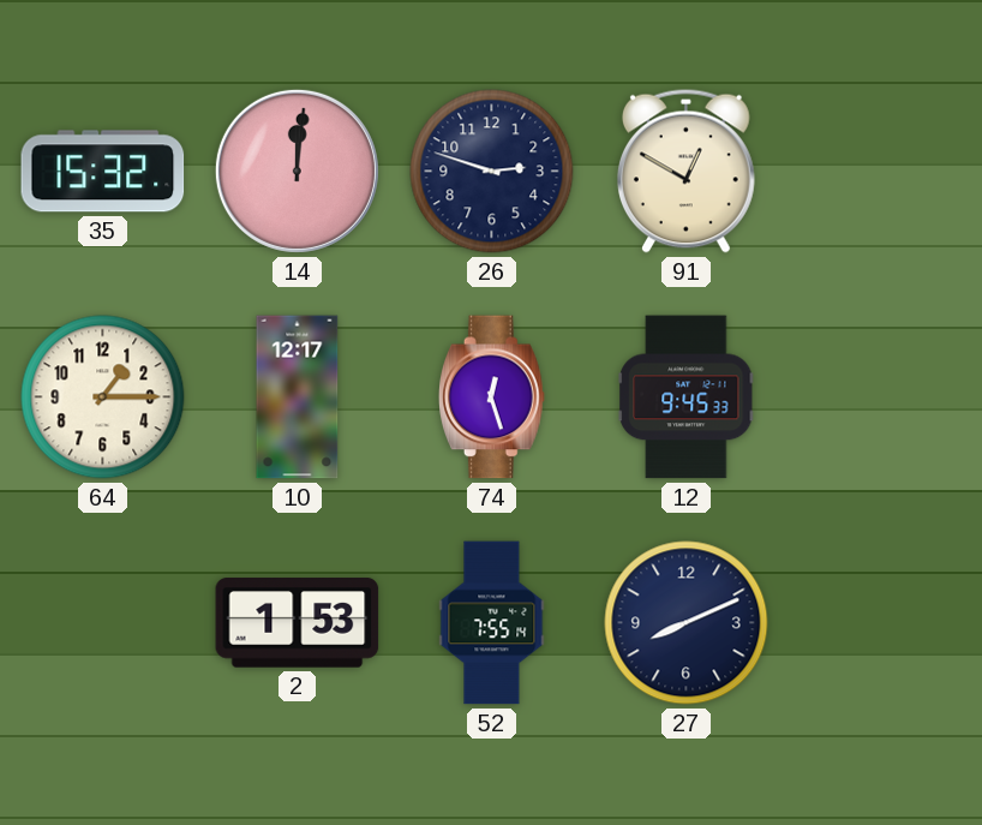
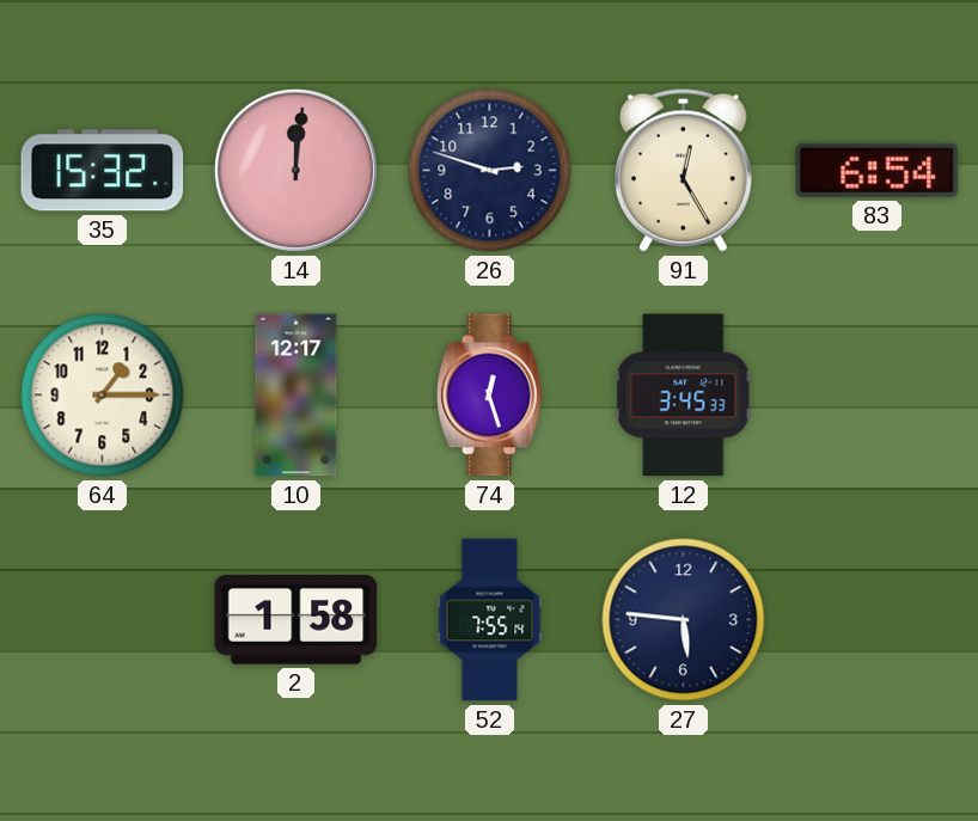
91: 12:50 -> 12:25 (683, 170)
83: none -> 6:54 (878, 170)
12: 9:45 -> 3:45 (684, 396)
2: 1:53 -> 1:58 (297, 620)
27: 8:11 -> 5:46 (684, 620)
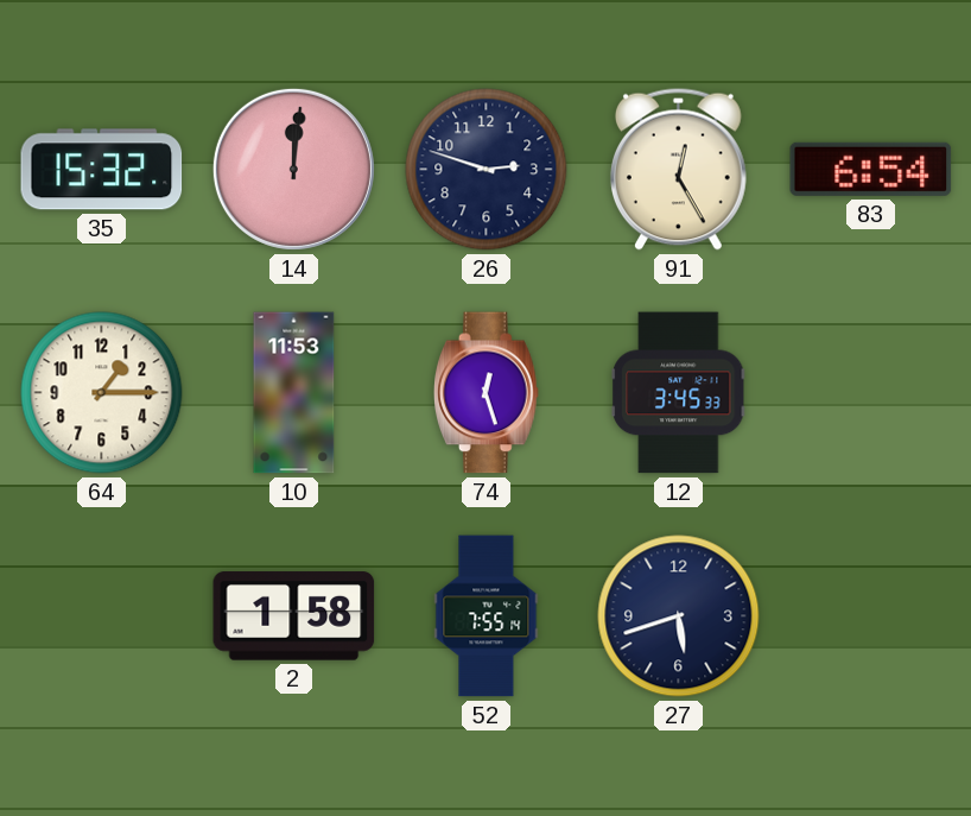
10: 12:17 -> 11:53 (294, 393)
27: 5:46 -> 5:42 (679, 616)
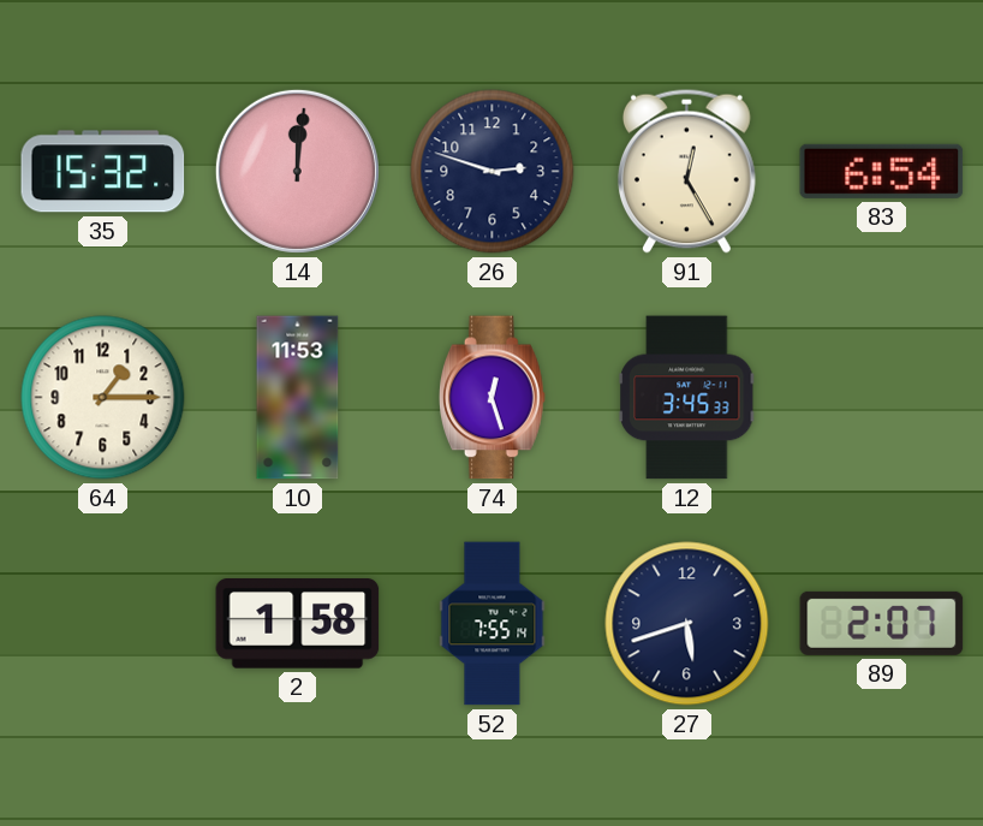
89: none -> 2:07 (882, 623)
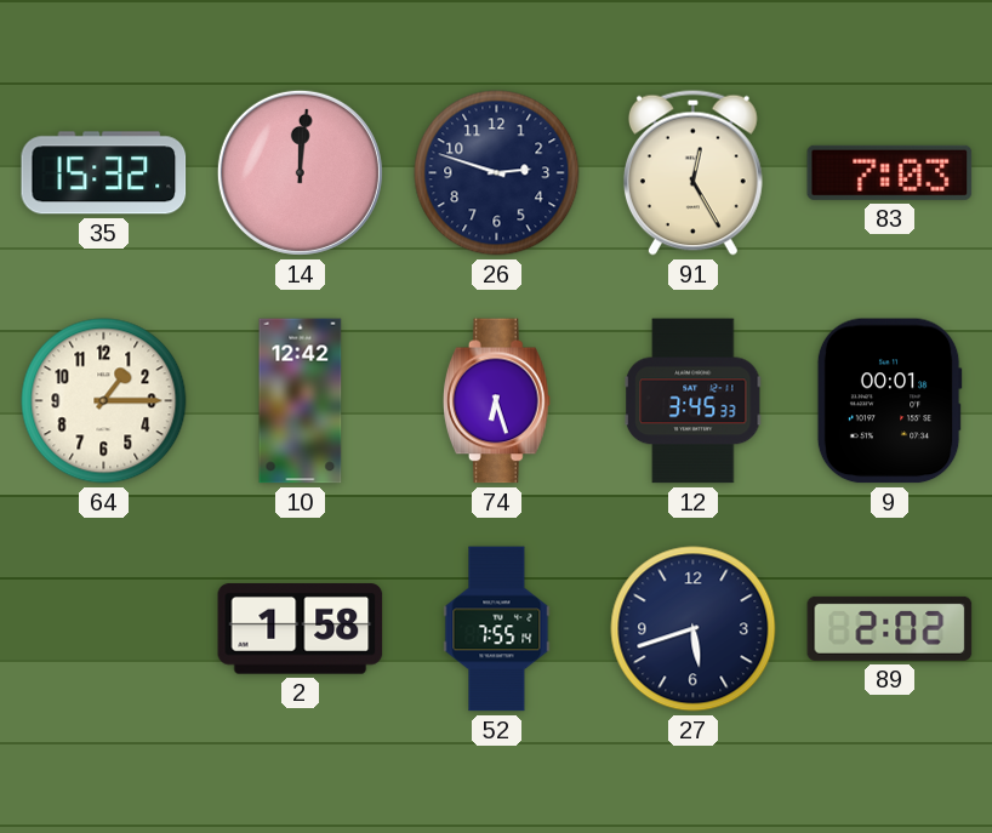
83: 6:54 -> 7:03 (890, 172)
10: 11:53 -> 12:42 (301, 401)
74: 12:27 -> 6:27 (497, 401)
9: none -> 00:01 (889, 401)
89: 2:07 -> 2:02 (890, 628)
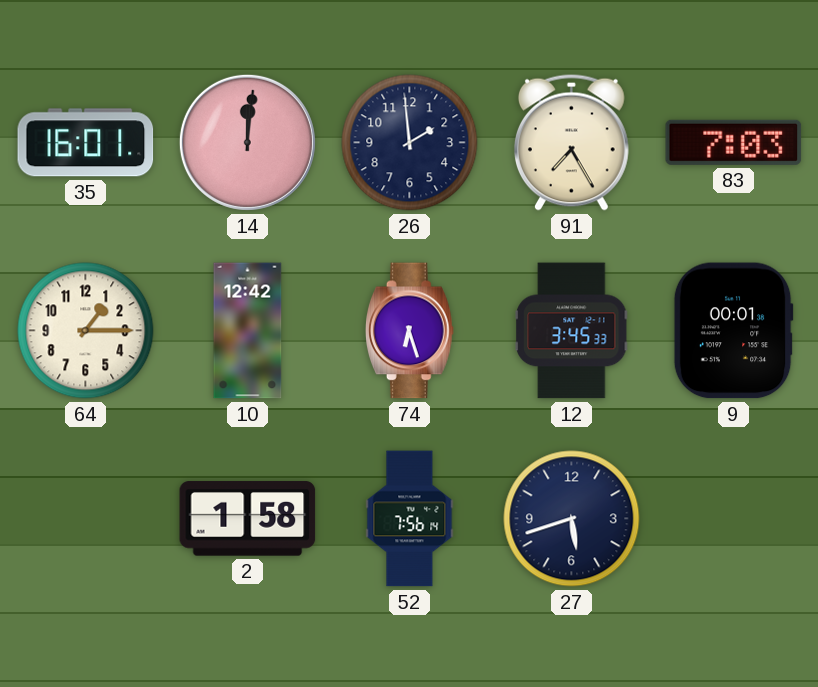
35: 15:32 -> 16:01 (86, 143)
26: 2:48 -> 1:59 (410, 143)
91: 12:25 -> 7:25 (571, 142)
52: 7:55 -> 7:56 (410, 519)
89: 2:02 -> none (890, 628)
